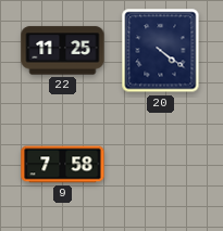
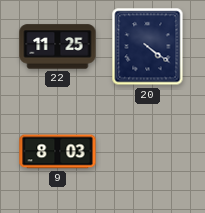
9: 7:58 -> 8:03 (58, 152)
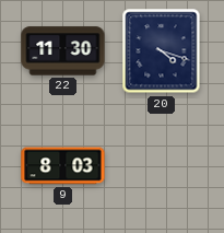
22: 11:25 -> 11:30 (63, 51)
20: 4:21 -> 4:18 (162, 51)
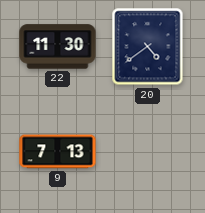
20: 4:18 -> 4:39 (148, 47)
9: 8:03 -> 7:13 (58, 152)
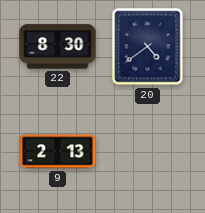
22: 11:30 -> 8:30 (58, 47)
9: 7:13 -> 2:13 (58, 152)
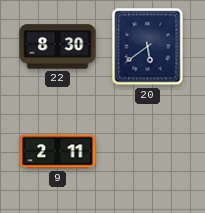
20: 4:39 -> 5:39 (148, 47)
9: 2:13 -> 2:11 (58, 152)
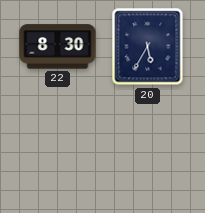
20: 5:39 -> 5:35 (148, 47)
9: 2:11 -> none (58, 152)
